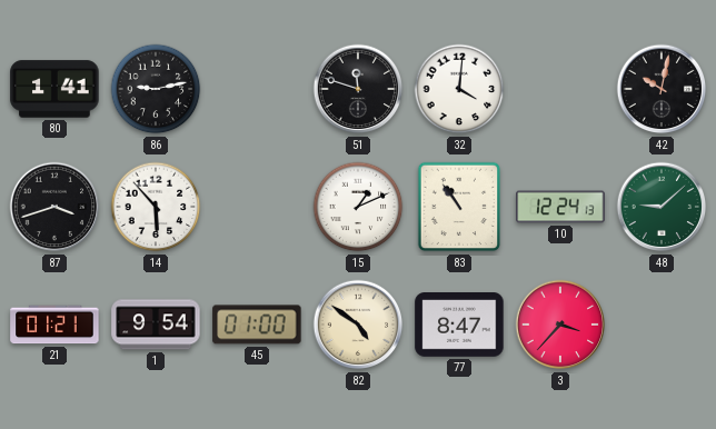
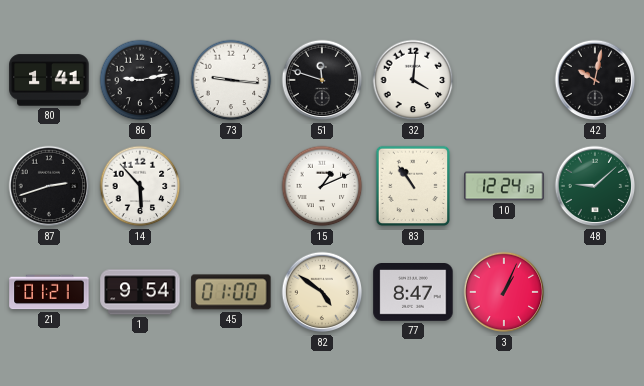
73: none -> 9:16 (231, 80)
87: 3:42 -> 2:42 (49, 186)
3: 3:37 -> 1:04 (504, 292)
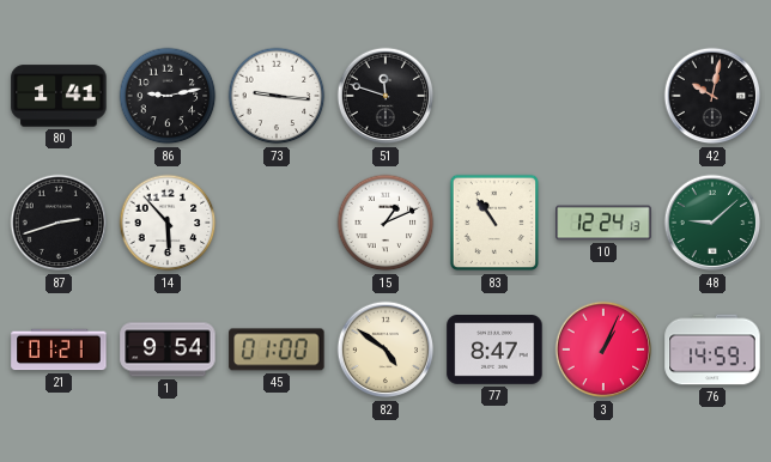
32: 4:01 -> none (413, 80)
76: none -> 14:59 (712, 349)
